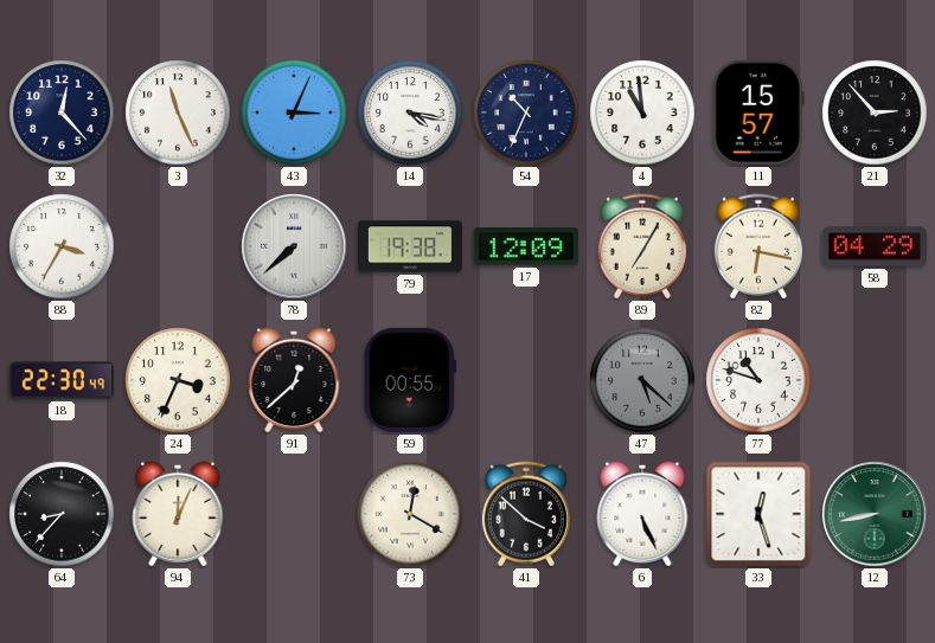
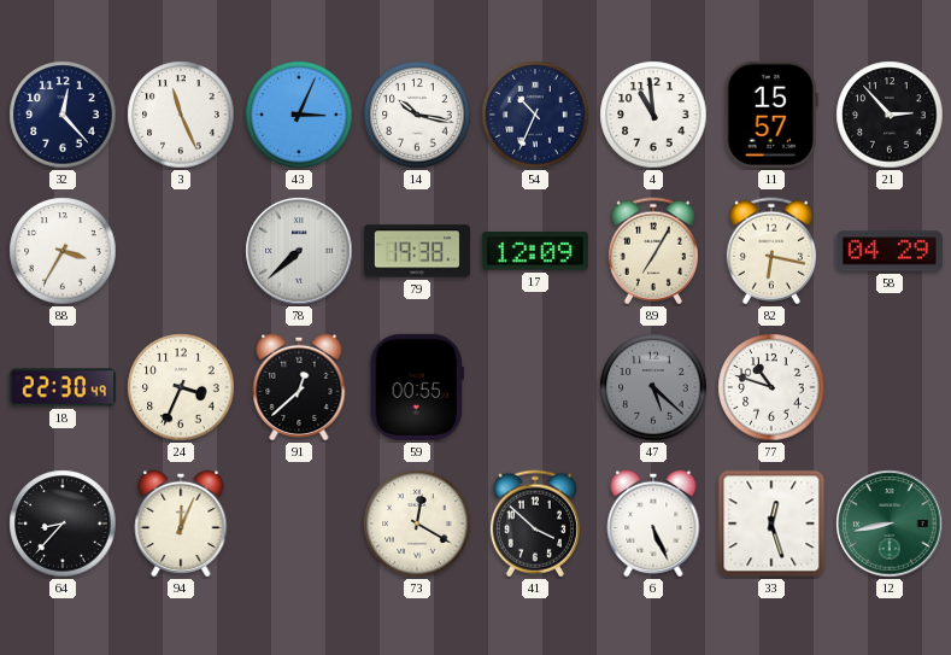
14: 4:17 -> 10:17 (417, 115)
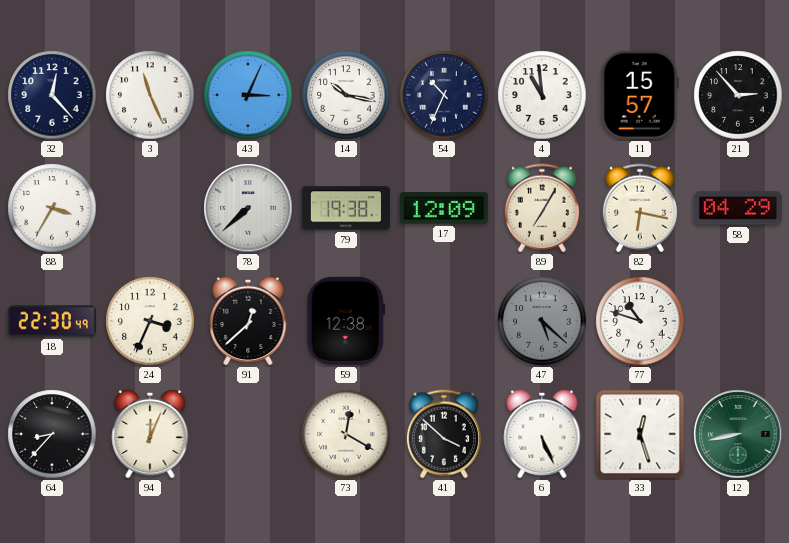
59: 00:55 -> 12:38 (346, 321)
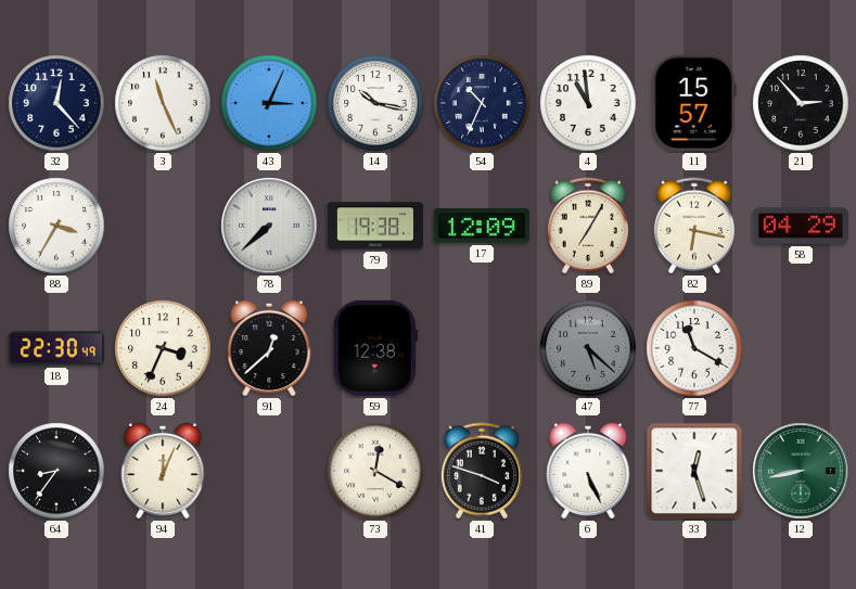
77: 10:48 -> 11:20 (694, 348)
64: 8:37 -> 8:36 (56, 471)
41: 3:52 -> 3:48 (482, 471)
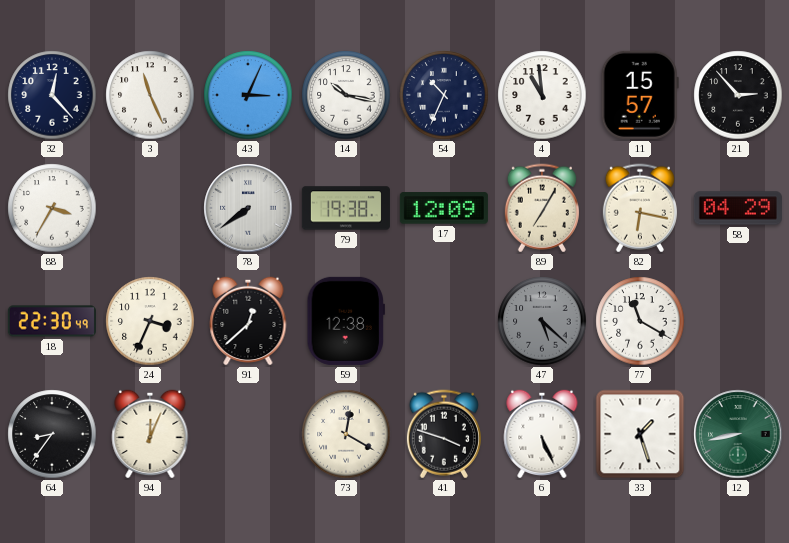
78: 7:38 -> 7:39 (248, 208)
33: 12:27 -> 1:27 (640, 434)
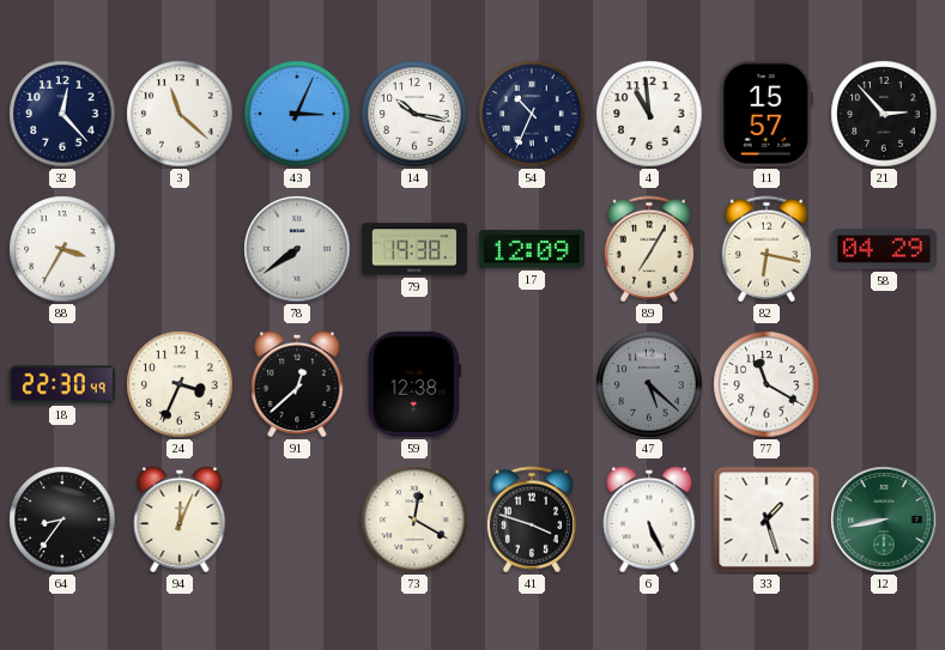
3: 11:26 -> 11:22 (180, 114)
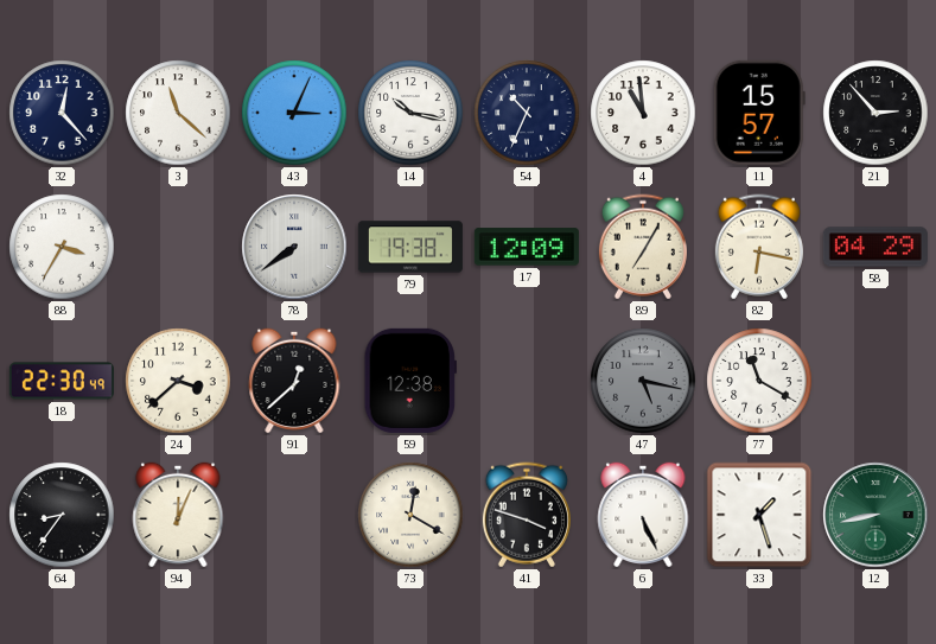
24: 3:34 -> 3:38 (178, 381)
47: 5:22 -> 5:17 (643, 381)
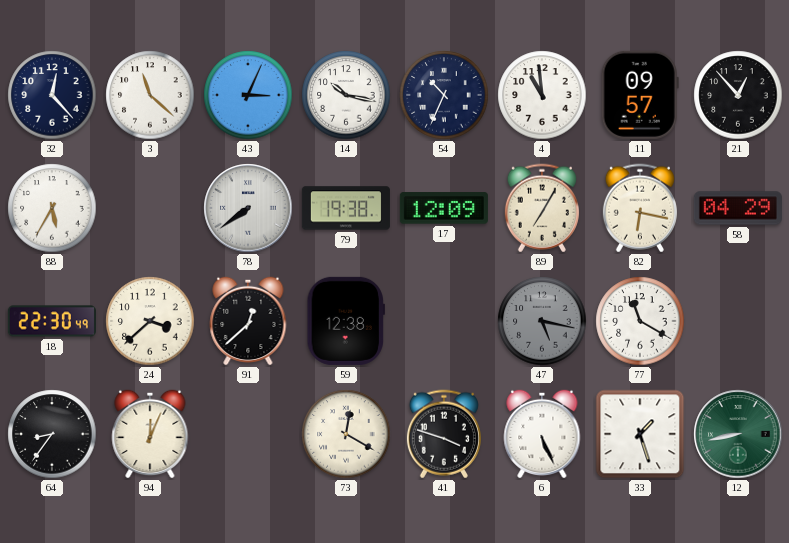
11: 15:57 -> 09:57 (640, 95)
21: 2:53 -> 12:53 (738, 95)
88: 3:35 -> 5:35 (52, 208)
